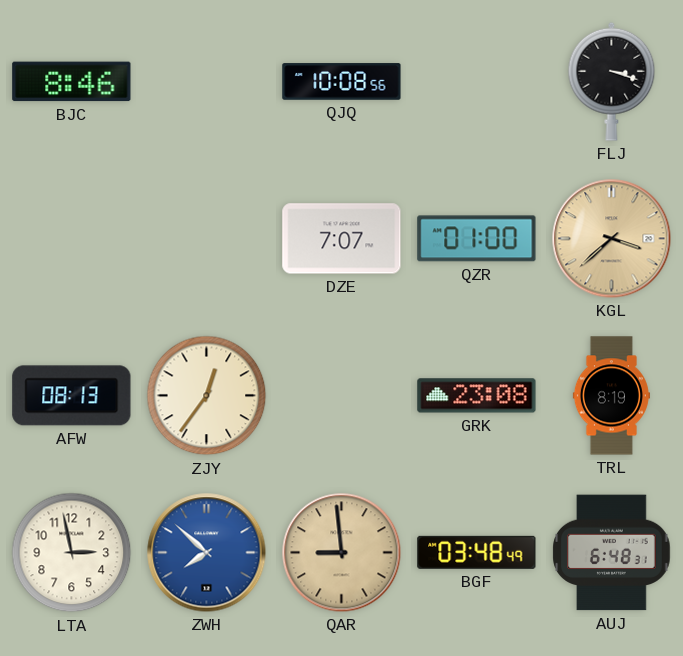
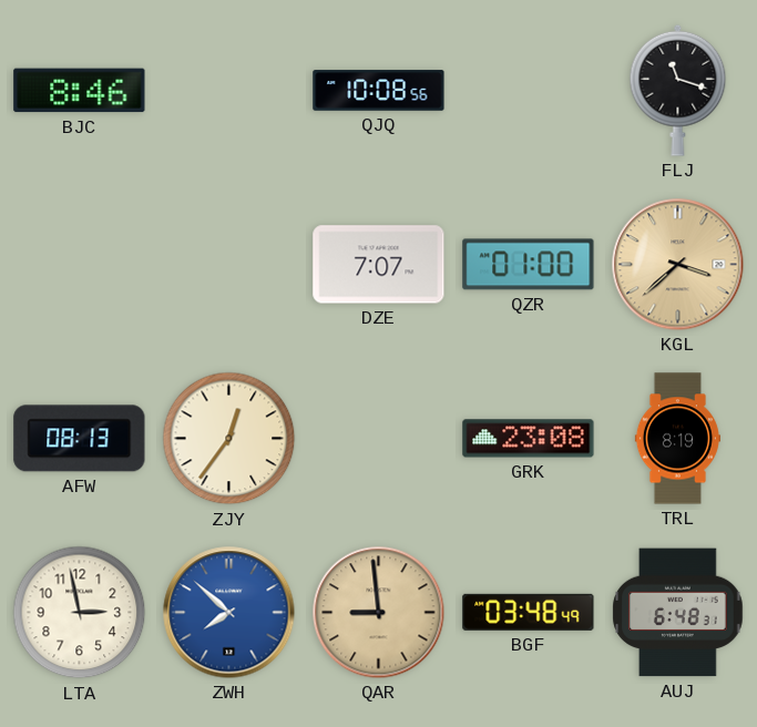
FLJ: 3:18 -> 11:18 (678, 90)
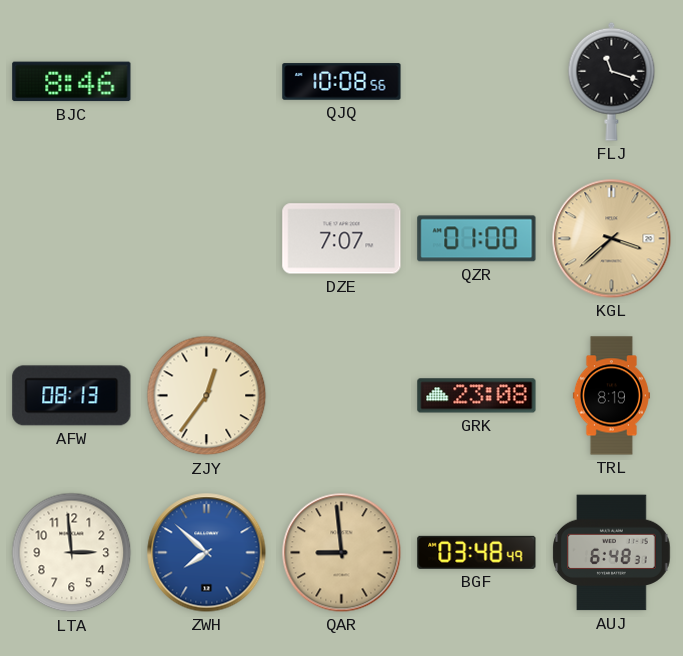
LTA: 2:58 -> 2:59 (72, 553)
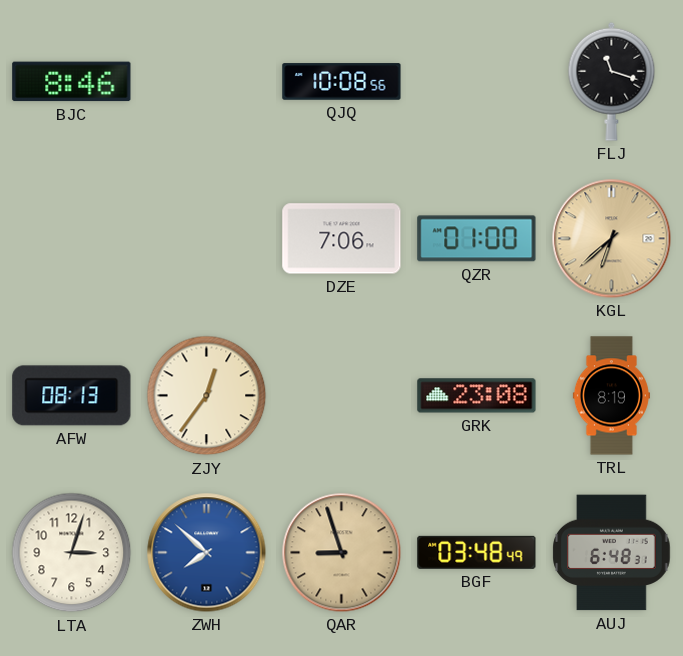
DZE: 7:07 -> 7:06 (342, 239)
KGL: 3:38 -> 6:38 (612, 239)
LTA: 2:59 -> 3:03 (72, 553)
QAR: 8:59 -> 8:57 (342, 553)
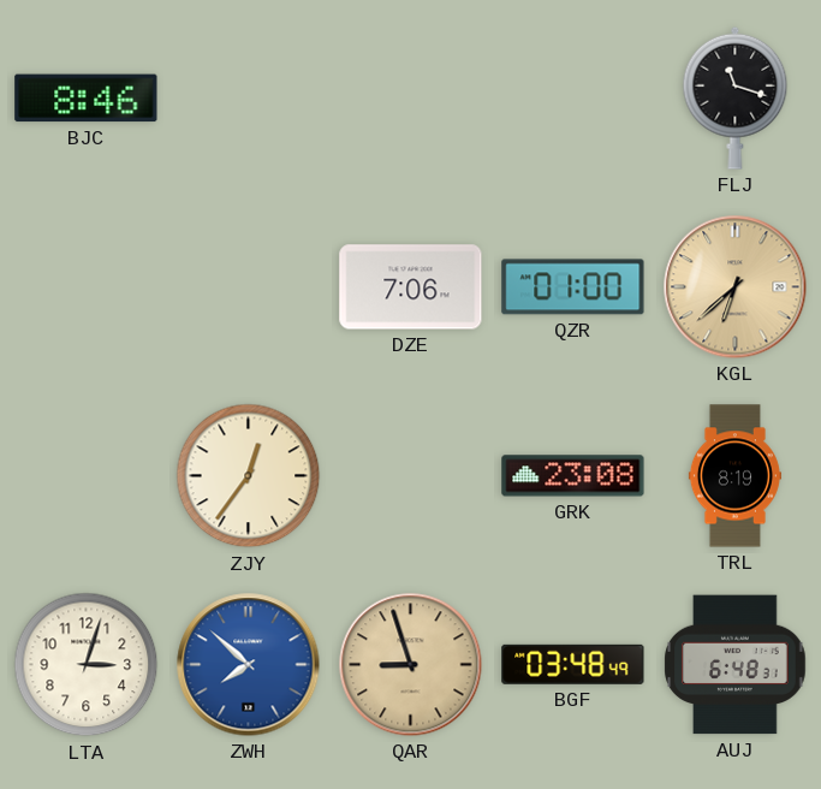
QJQ: 10:08 -> none (342, 82)
AFW: 08:13 -> none (72, 396)
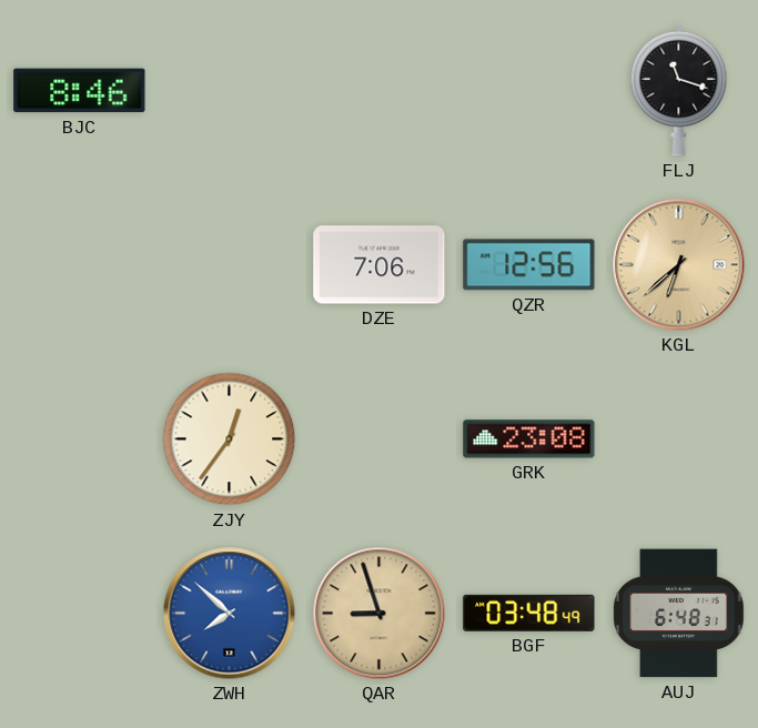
QZR: 01:00 -> 12:56 (529, 265)
TRL: 8:19 -> none (734, 476)
LTA: 3:03 -> none (87, 665)
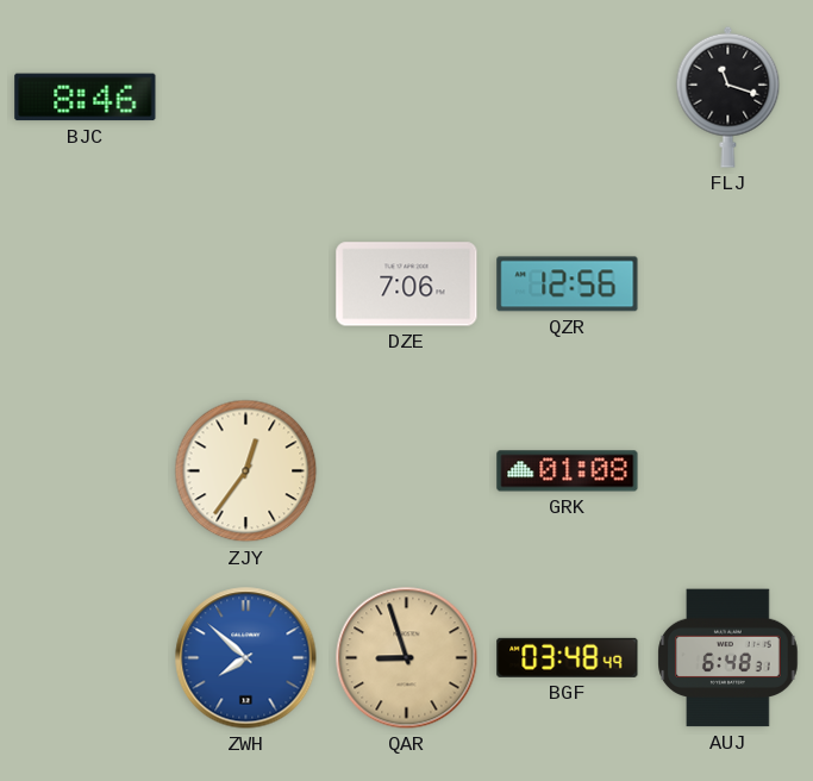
KGL: 6:38 -> none (679, 265)
GRK: 23:08 -> 01:08 (568, 471)
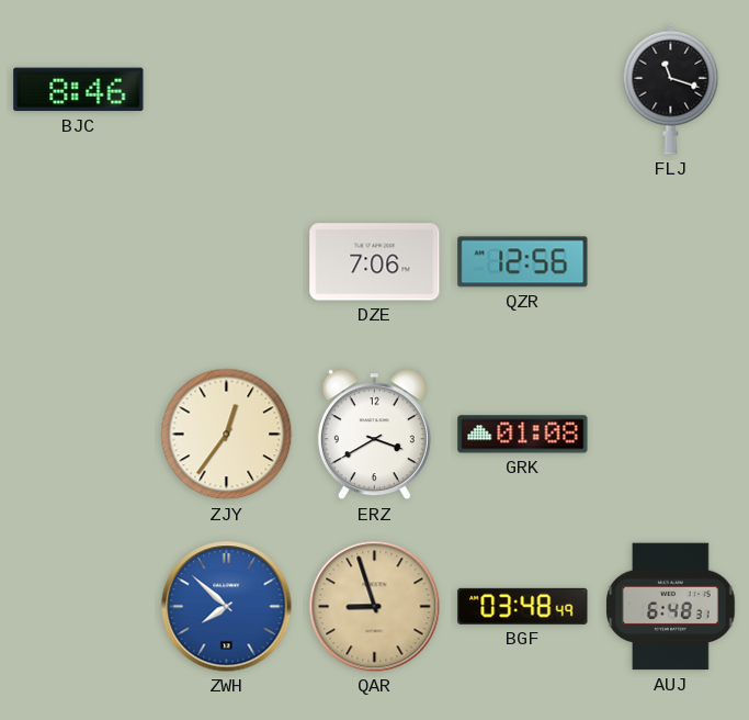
ERZ: none -> 3:40 (374, 435)
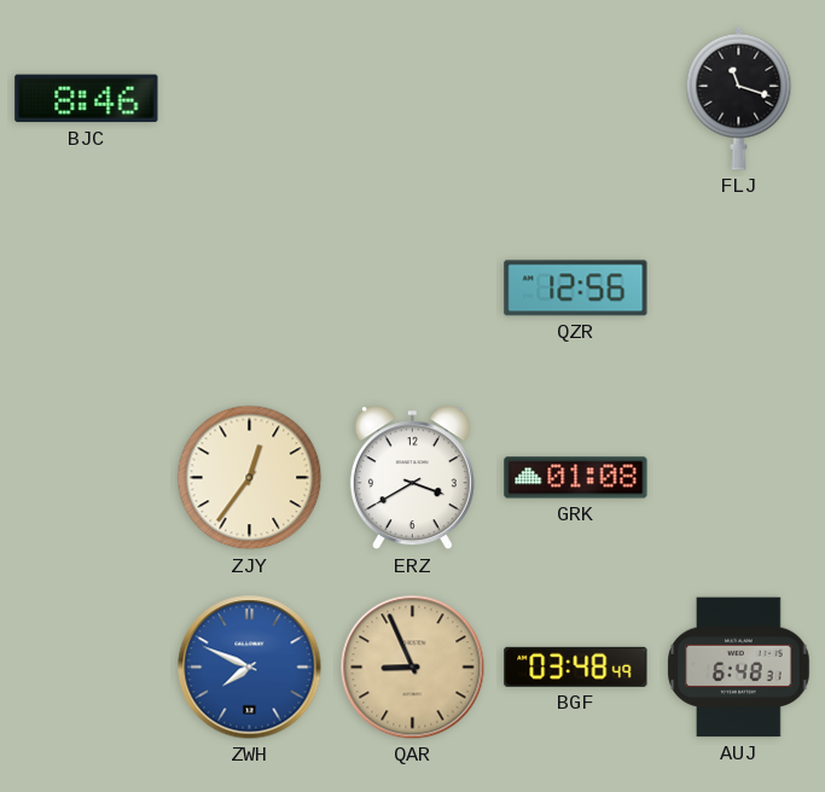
DZE: 7:06 -> none (375, 262)
ZWH: 7:52 -> 7:49 (250, 668)
QAR: 8:57 -> 8:56 (413, 668)
